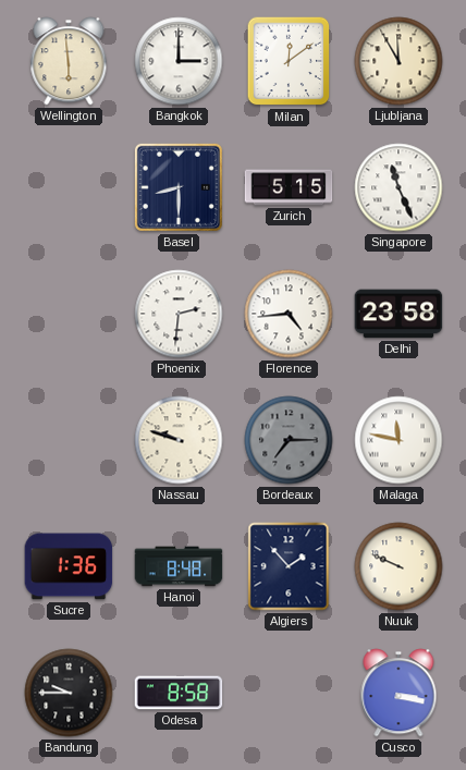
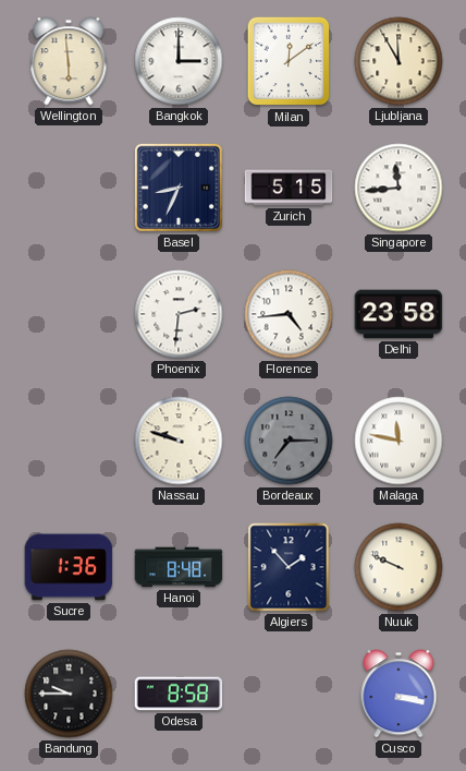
Basel: 8:30 -> 8:34 (179, 188)
Singapore: 11:26 -> 11:44 (398, 188)
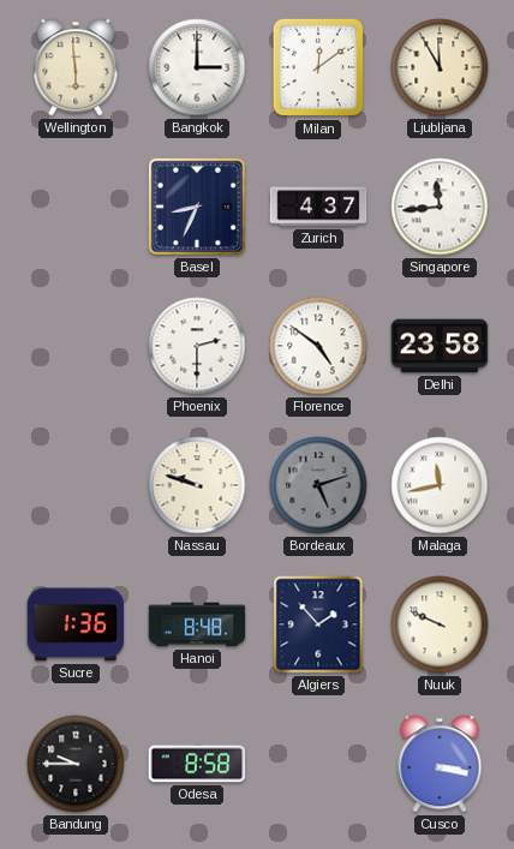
Zurich: 5:15 -> 4:37 (318, 207)
Phoenix: 2:31 -> 2:30 (197, 346)
Florence: 4:44 -> 4:51 (318, 346)
Bordeaux: 7:15 -> 5:12 (318, 485)
Malaga: 11:47 -> 11:43 (440, 485)
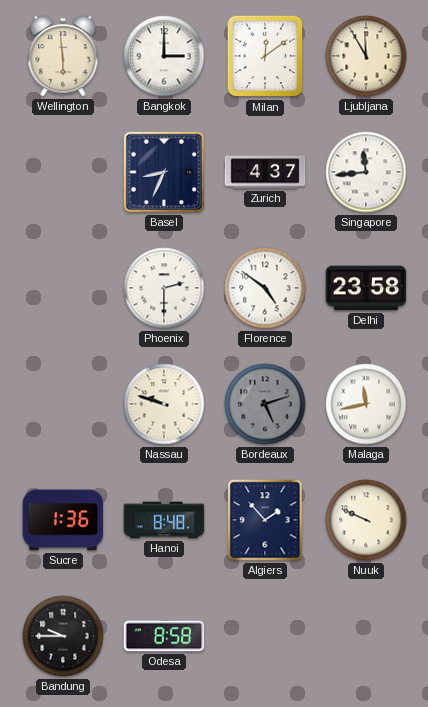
Cusco: 3:17 -> none (440, 764)
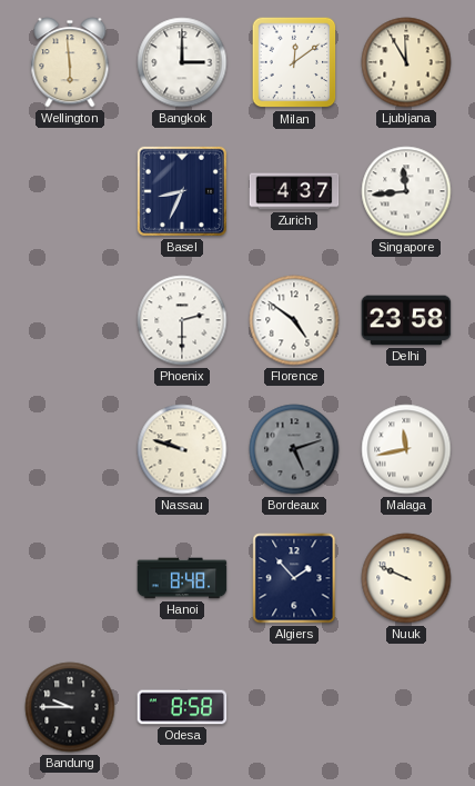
Sucre: 1:36 -> none (63, 520)
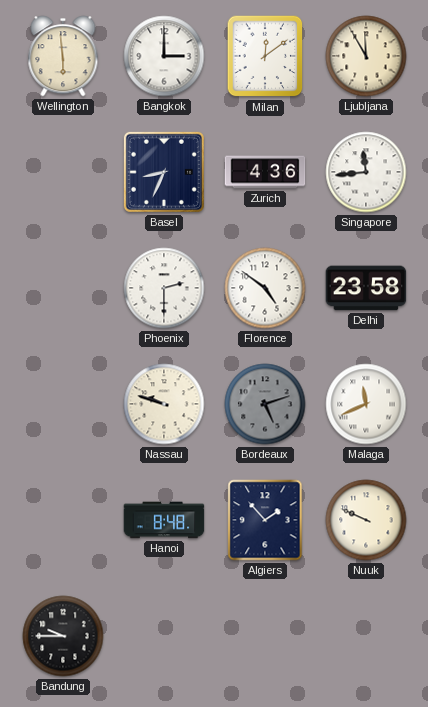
Zurich: 4:37 -> 4:36 (265, 172)
Malaga: 11:43 -> 11:41 (366, 404)
Odesa: 8:58 -> none (182, 707)
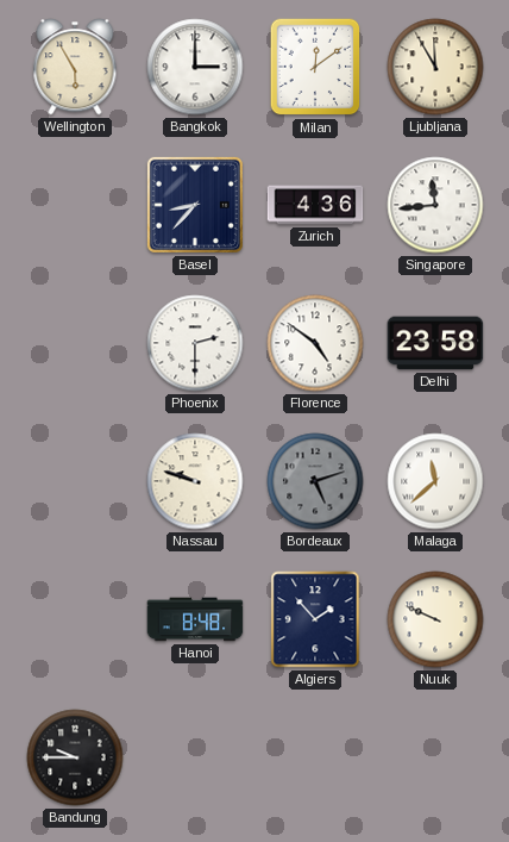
Wellington: 5:59 -> 5:55 (75, 67)
Basel: 8:34 -> 8:37 (195, 205)
Malaga: 11:41 -> 11:38 (435, 481)
